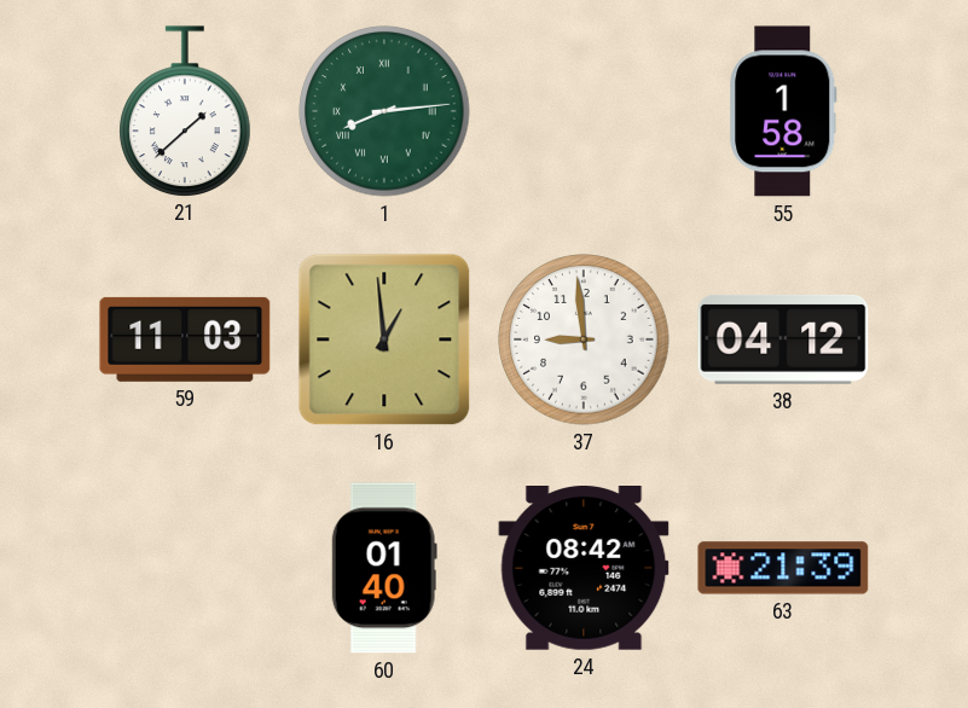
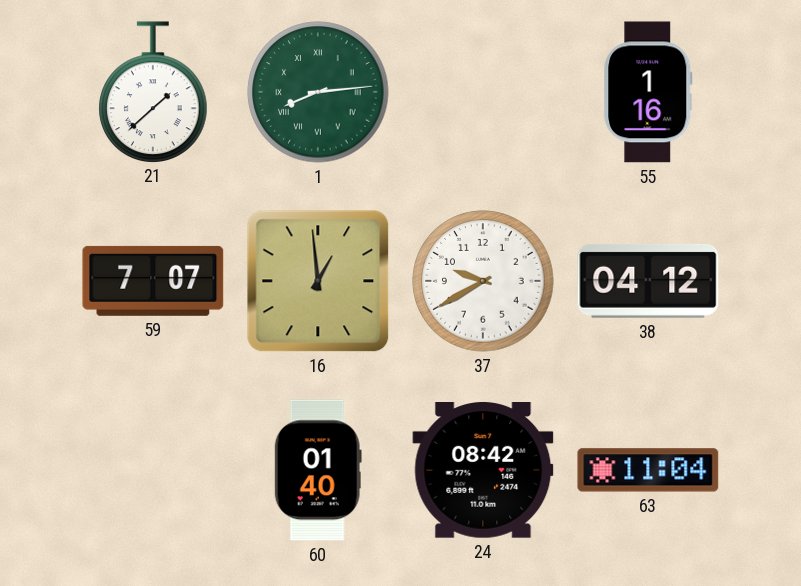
55: 1:58 -> 1:16 (648, 92)
59: 11:03 -> 7:07 (153, 281)
37: 8:59 -> 9:40 (483, 281)
63: 21:39 -> 11:04 (648, 470)
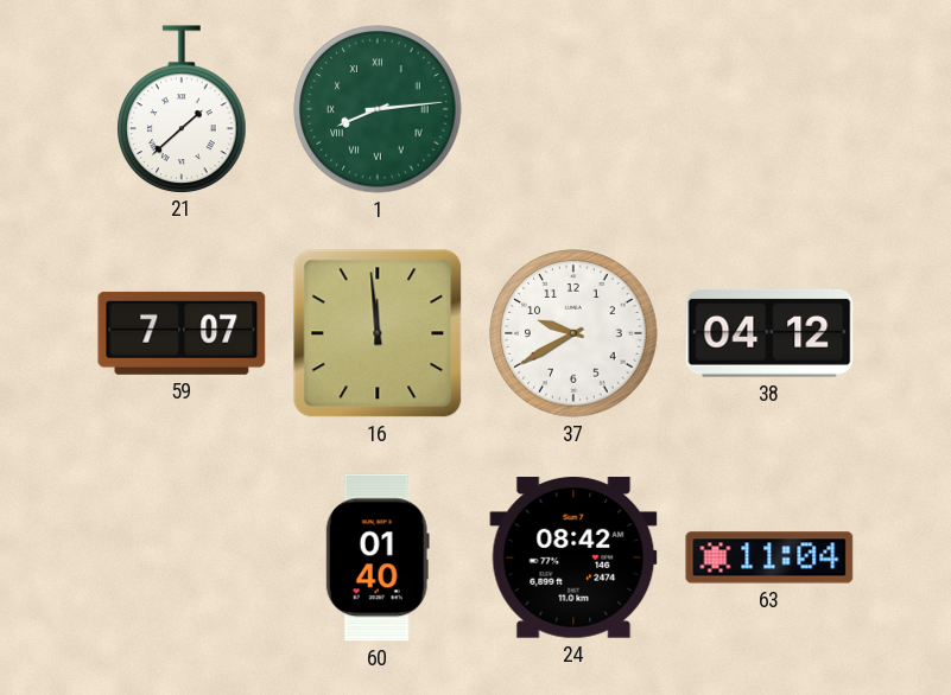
55: 1:16 -> none (648, 92)
16: 12:59 -> 11:59 (378, 333)
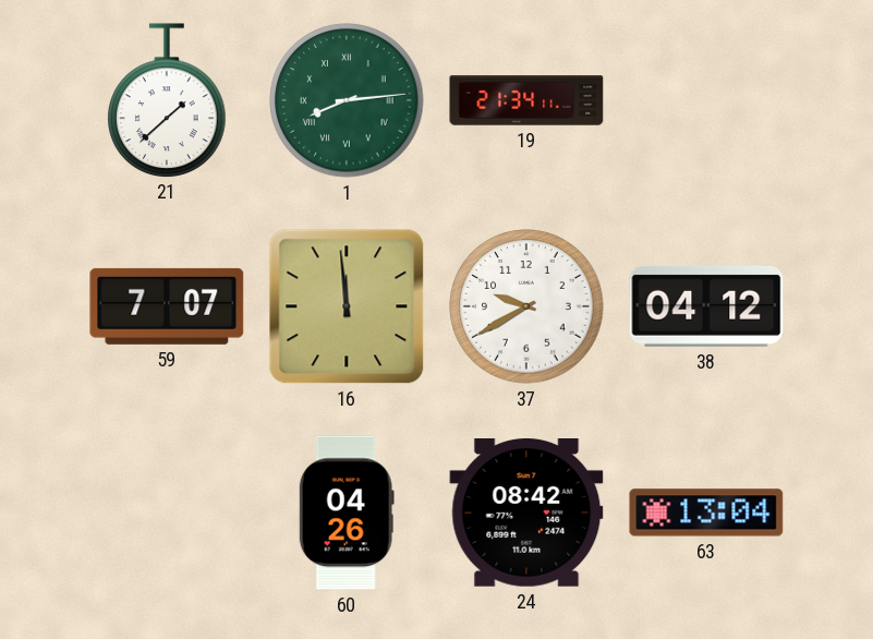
19: none -> 21:34 (526, 100)
60: 01:40 -> 04:26 (347, 513)
63: 11:04 -> 13:04 (706, 513)
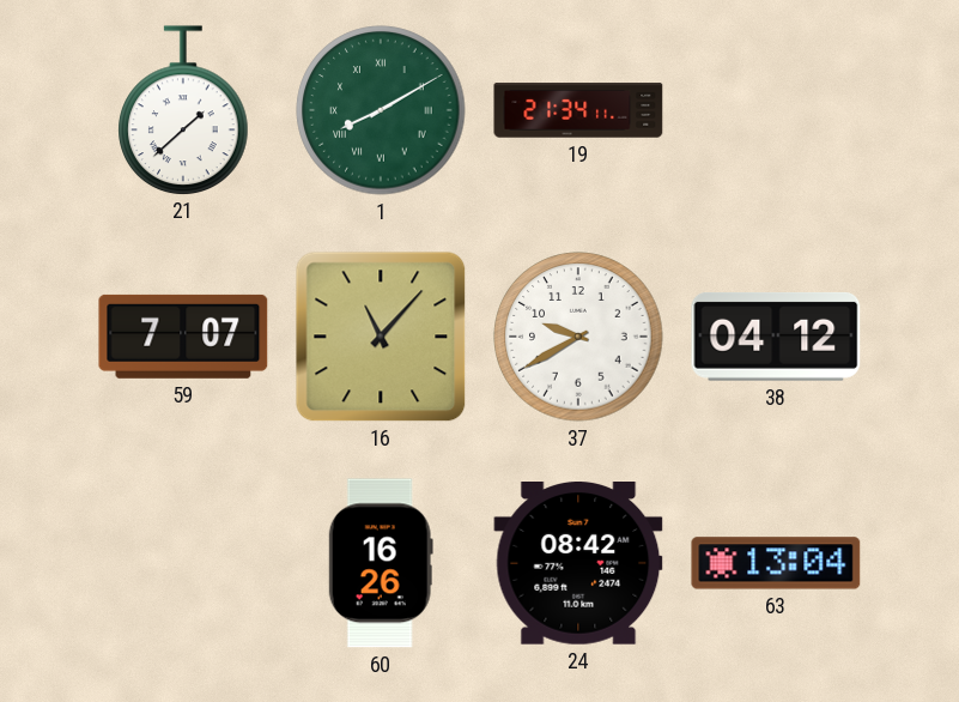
1: 8:14 -> 8:10 (381, 110)
16: 11:59 -> 11:07 (381, 337)
60: 04:26 -> 16:26 (381, 563)
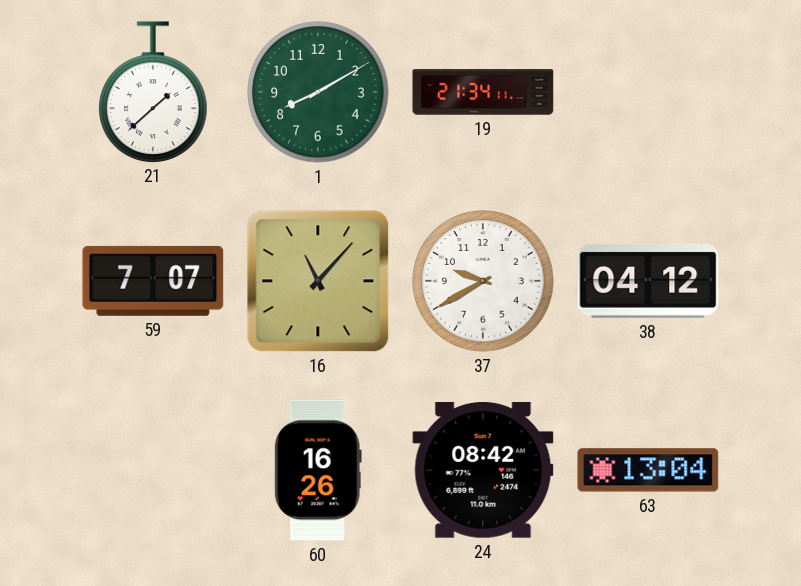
1 numerals: Roman -> Arabic (318, 92)
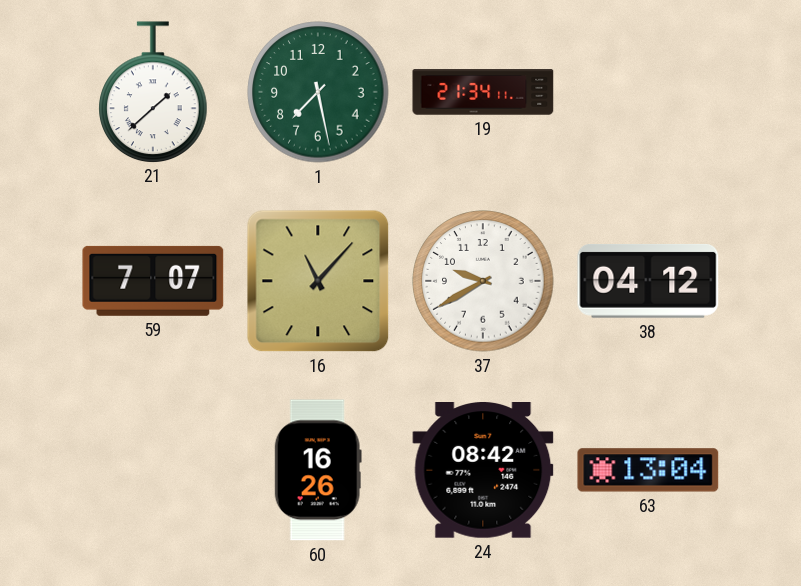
1: 8:10 -> 7:28 (318, 92)
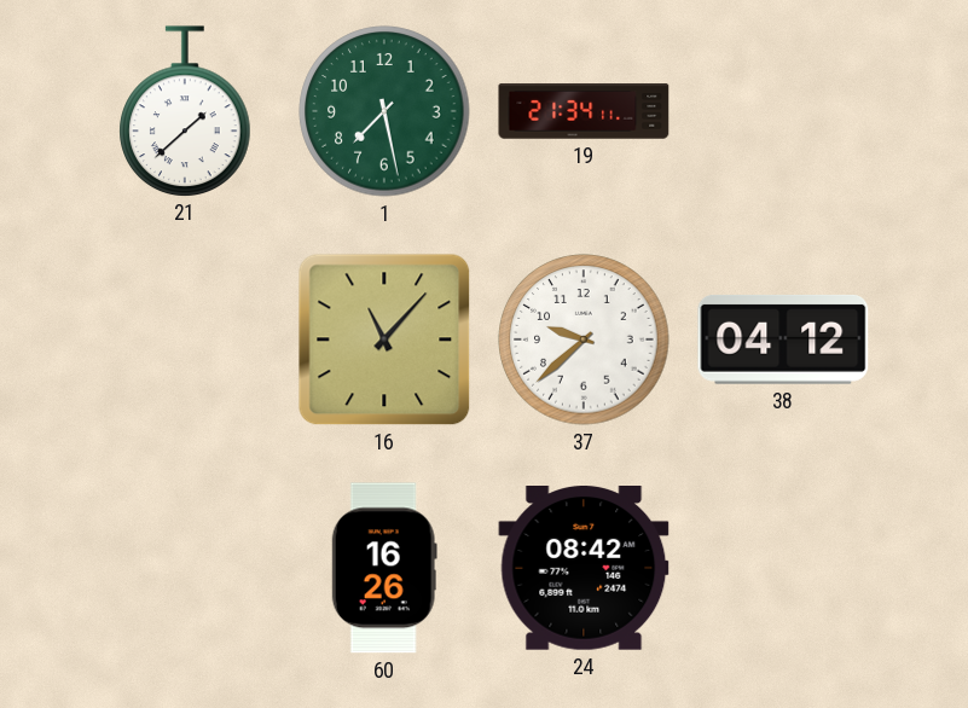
59: 7:07 -> none (153, 281)
37: 9:40 -> 9:38 (584, 340)
63: 13:04 -> none (648, 470)
